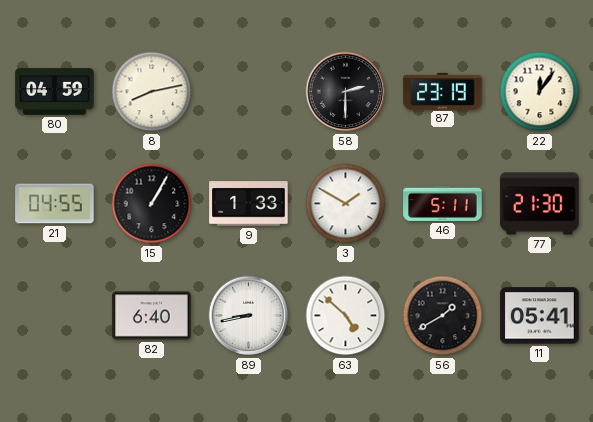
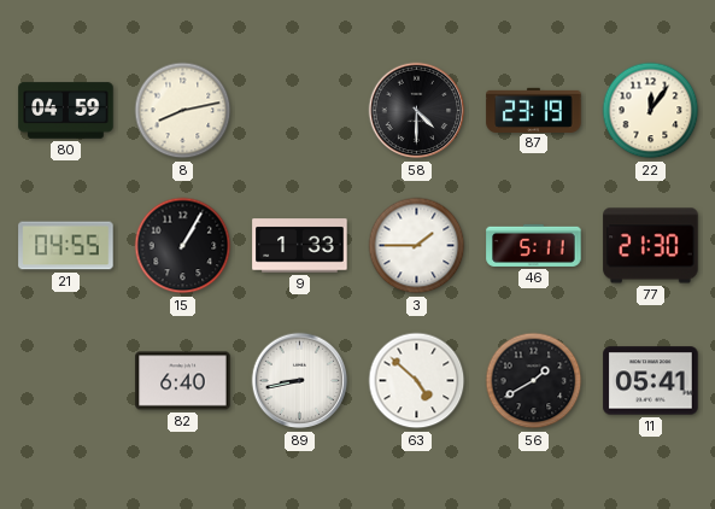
58: 2:30 -> 4:30 (417, 111)
3: 1:50 -> 1:45 (417, 246)
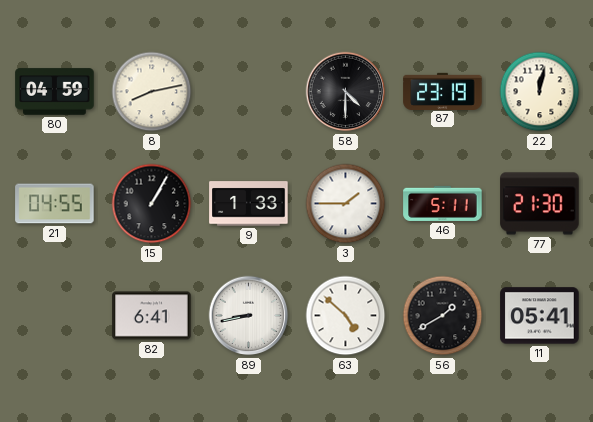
22: 12:06 -> 12:02 (540, 92)
82: 6:40 -> 6:41 (152, 316)
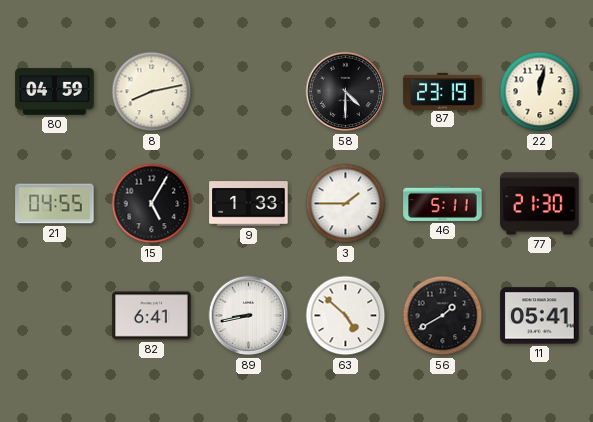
15: 1:05 -> 5:05 (152, 204)
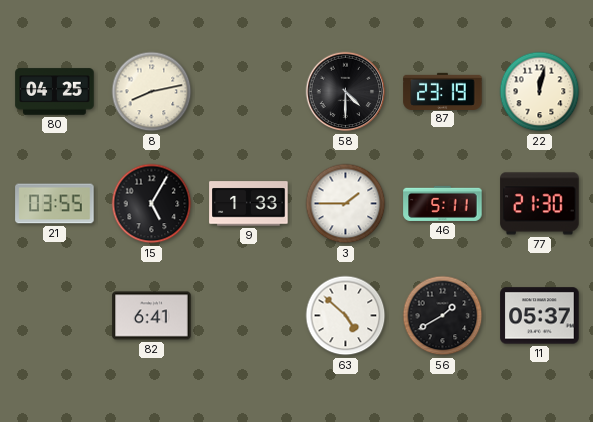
80: 04:59 -> 04:25 (55, 92)
21: 04:55 -> 03:55 (55, 204)
89: 8:43 -> none (249, 316)
11: 05:41 -> 05:37 (540, 316)
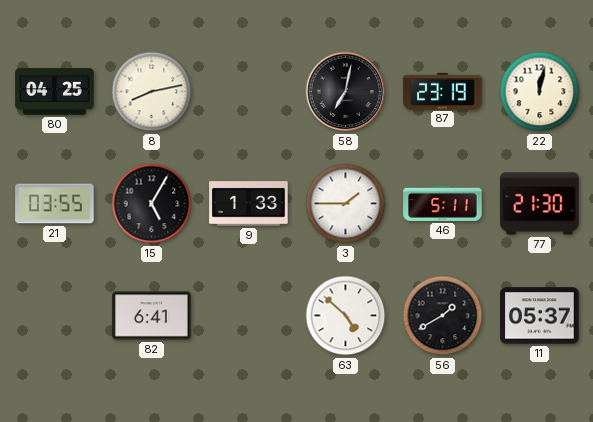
58: 4:30 -> 7:02 (346, 92)
